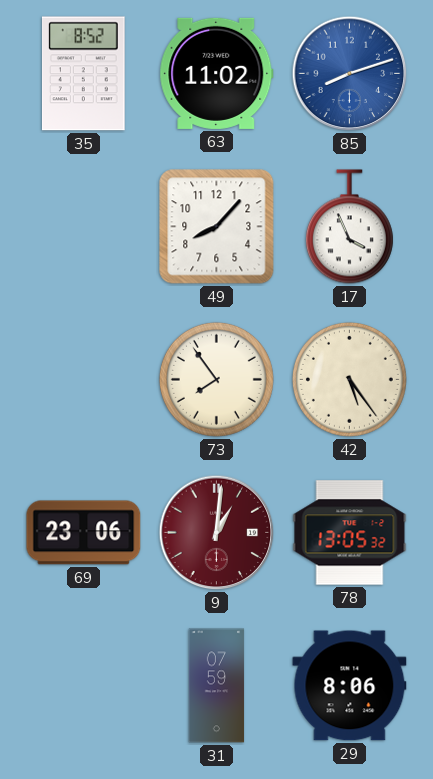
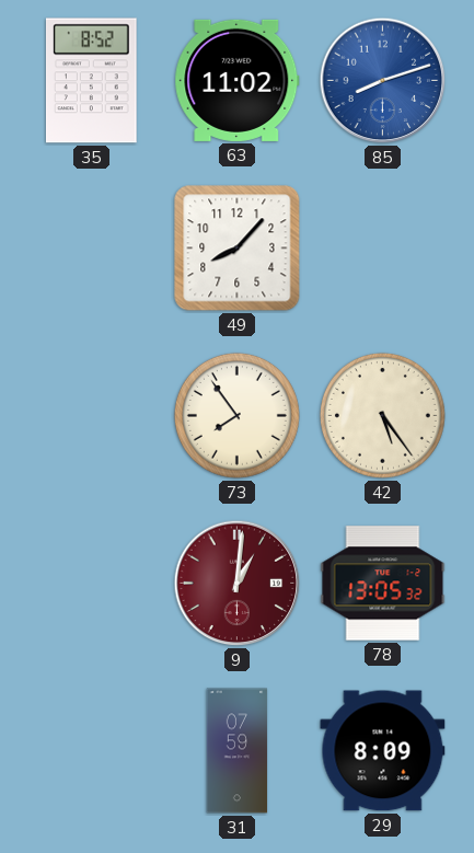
17: 3:56 -> none (349, 227)
69: 23:06 -> none (84, 533)
29: 8:06 -> 8:09 (383, 751)
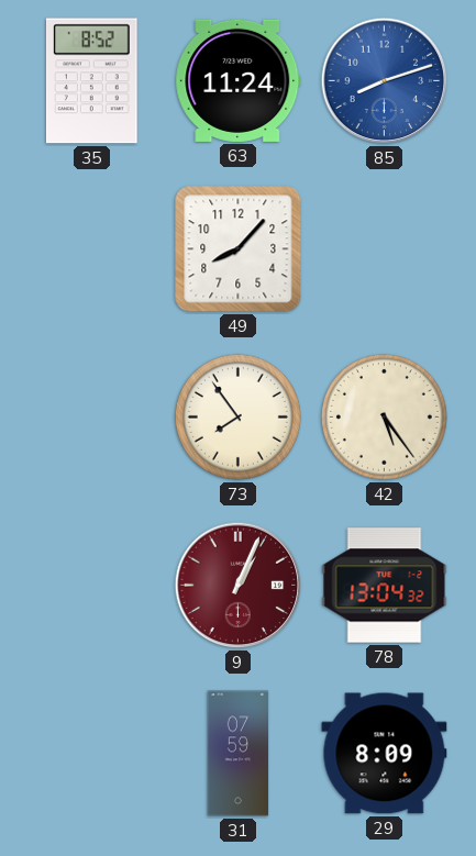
63: 11:02 -> 11:24 (239, 80)
9: 1:01 -> 1:04 (239, 586)
78: 13:05 -> 13:04 (385, 586)
